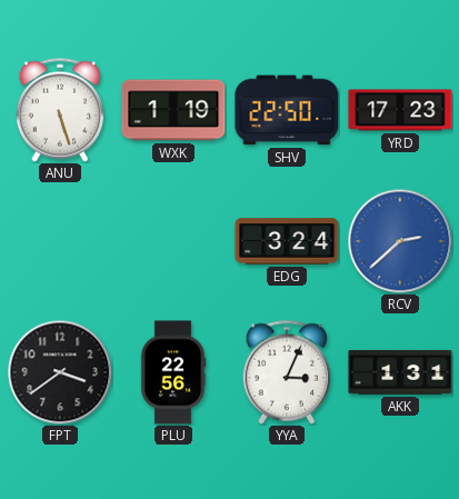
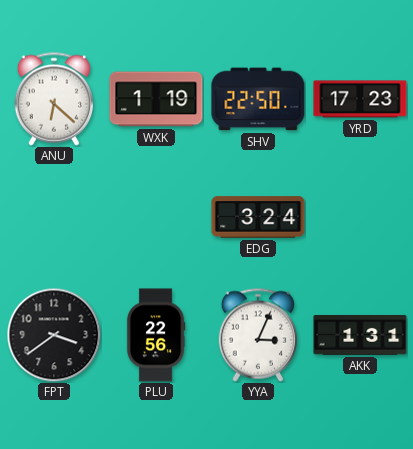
ANU: 5:27 -> 6:22 (53, 99)
RCV: 2:38 -> none (400, 241)
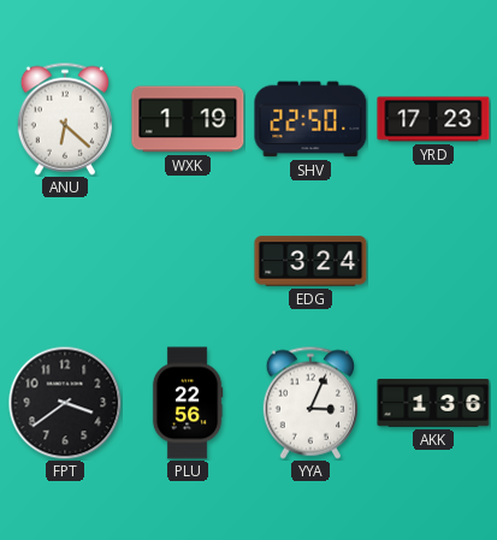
AKK: 1:31 -> 1:36 (433, 403)
